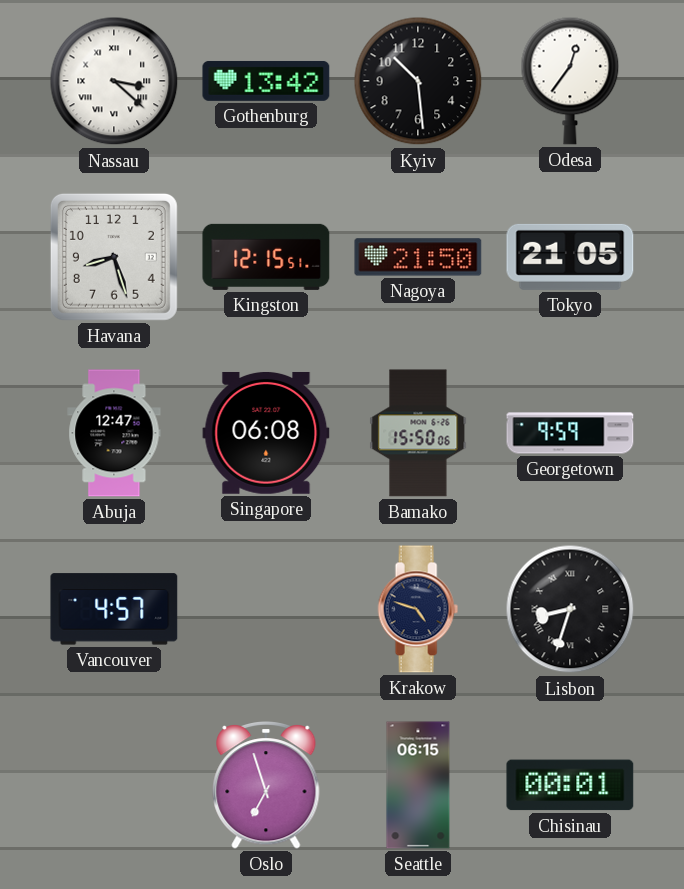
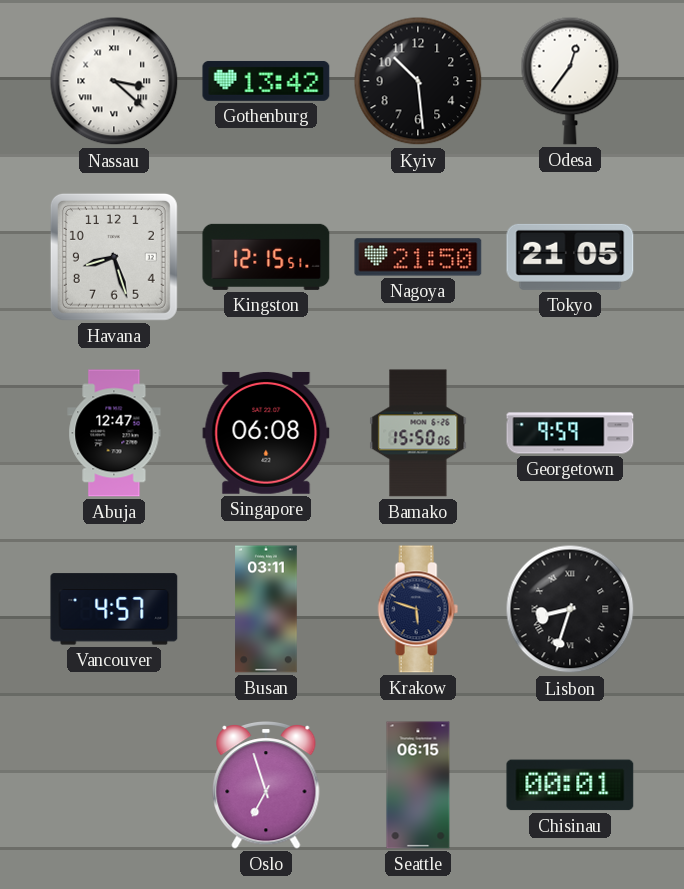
Busan: none -> 03:11 (266, 609)
Krakow: 4:48 -> 5:48 (418, 609)
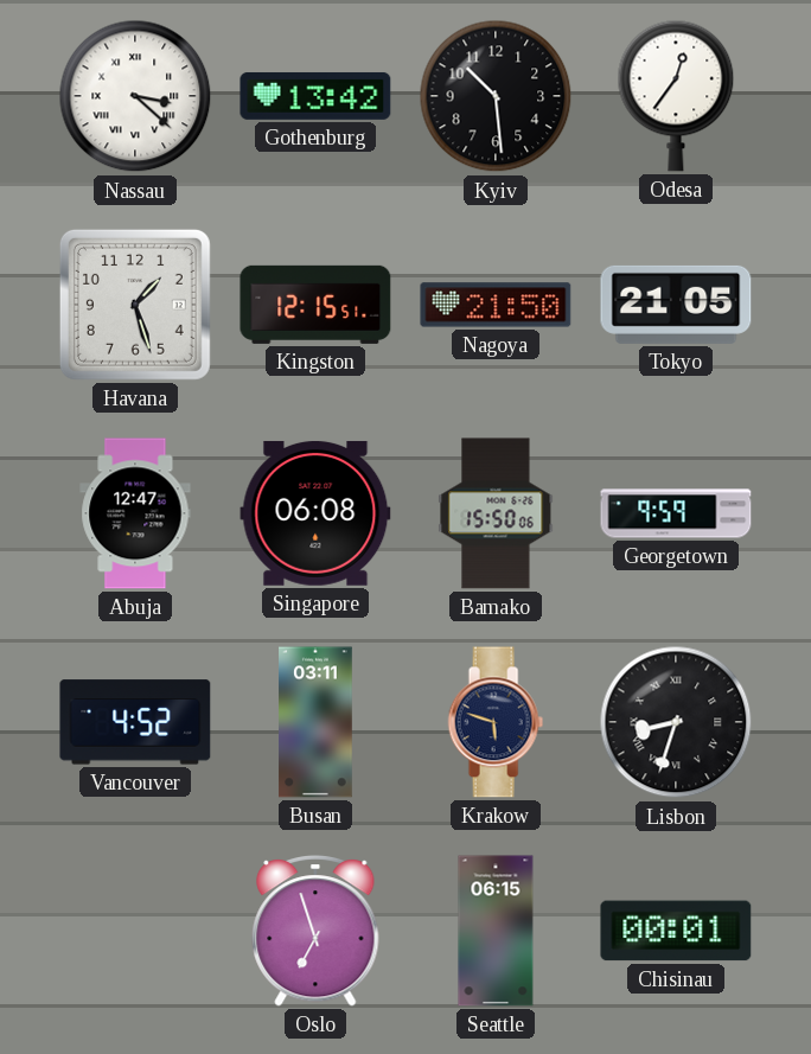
Havana: 8:27 -> 1:27 (135, 305)
Vancouver: 4:57 -> 4:52 (135, 722)
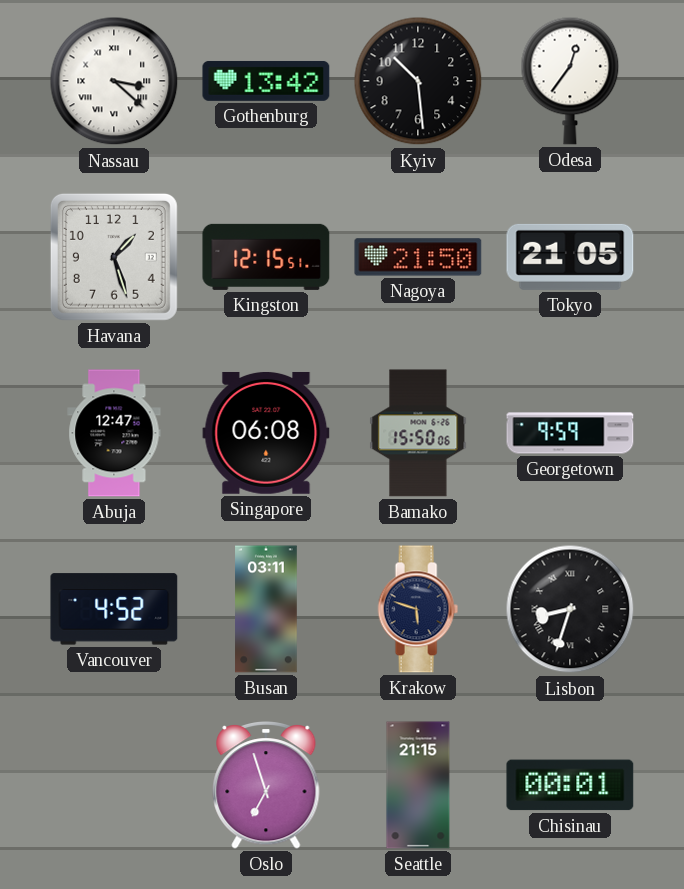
Seattle: 06:15 -> 21:15 (418, 785)
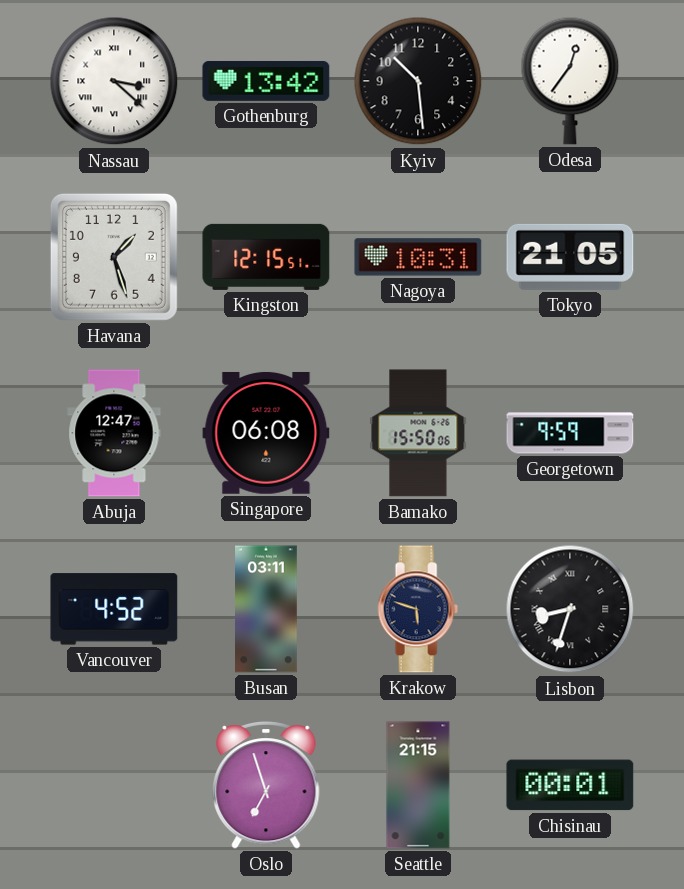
Nagoya: 21:50 -> 10:31 (418, 257)
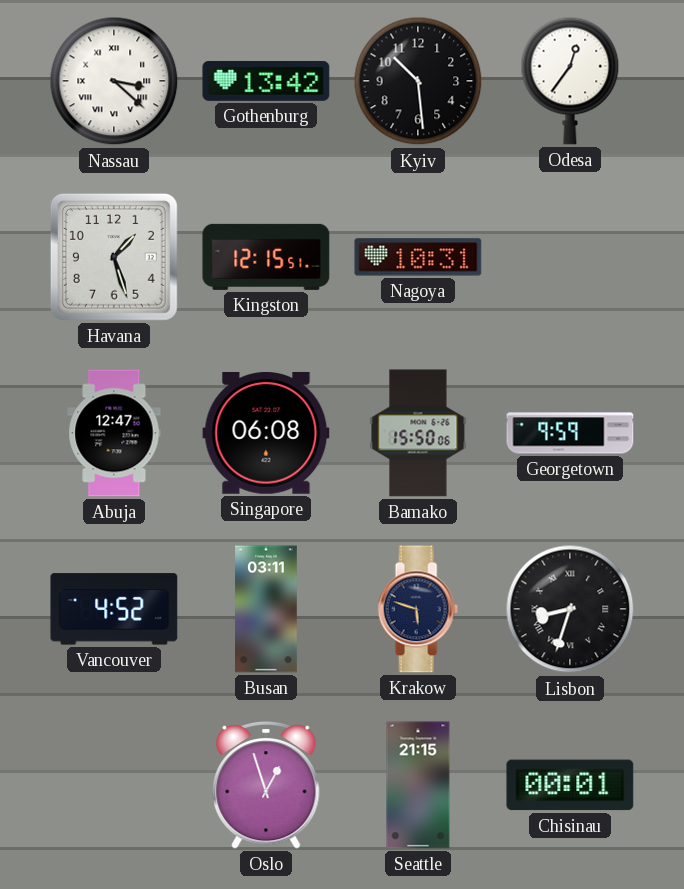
Tokyo: 21:05 -> none (570, 257)
Oslo: 6:57 -> 12:57 (266, 786)
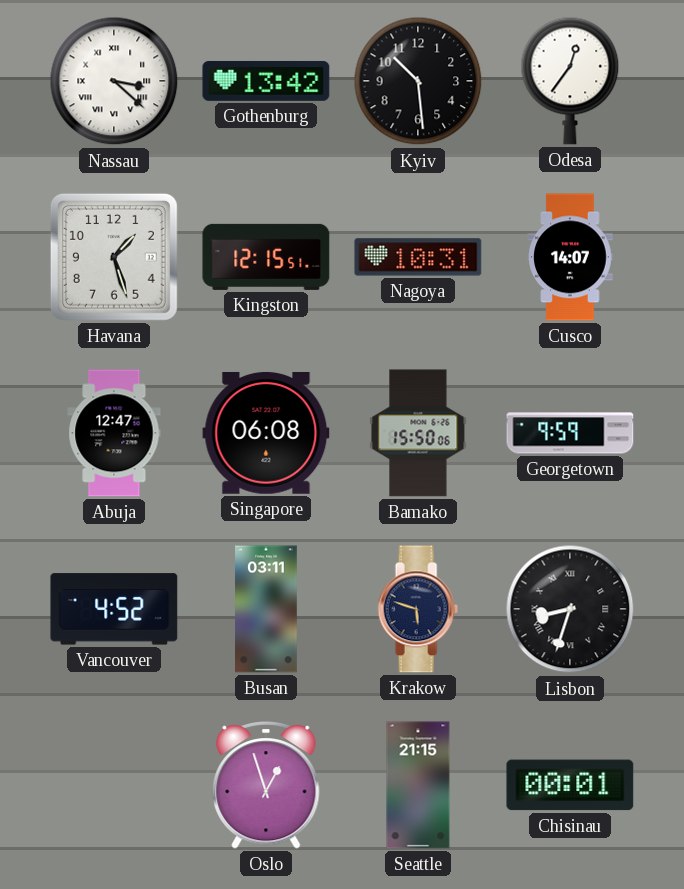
Cusco: none -> 14:07 (570, 257)
